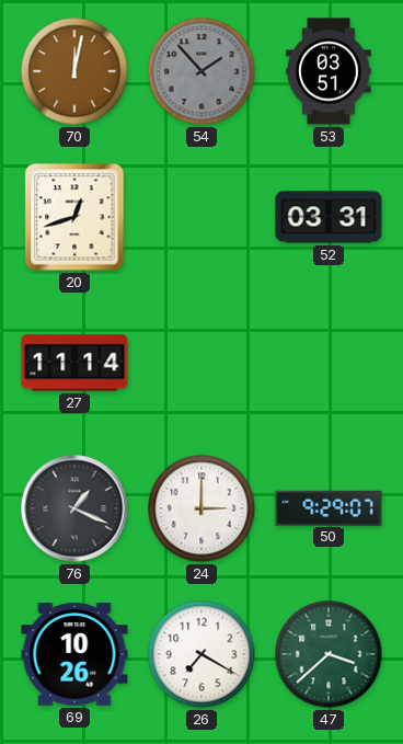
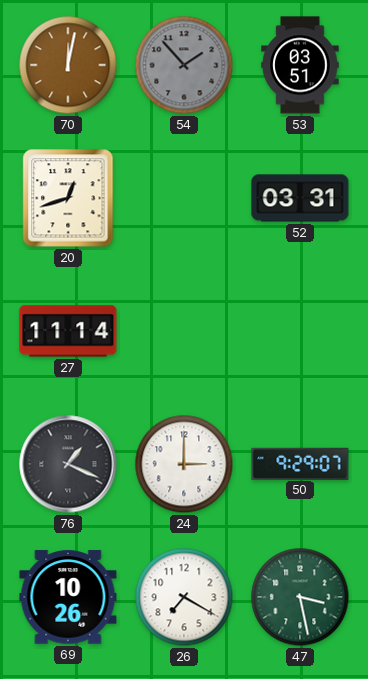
47: 3:38 -> 3:28 (300, 597)
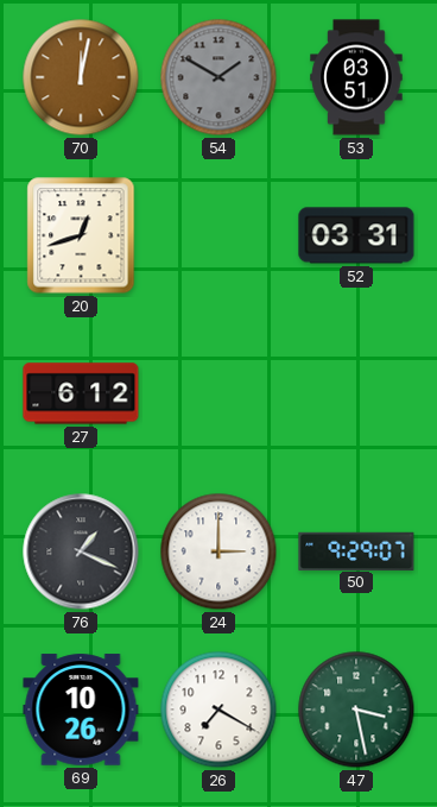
54: 1:53 -> 1:50 (218, 77)
27: 11:14 -> 6:12 (81, 393)
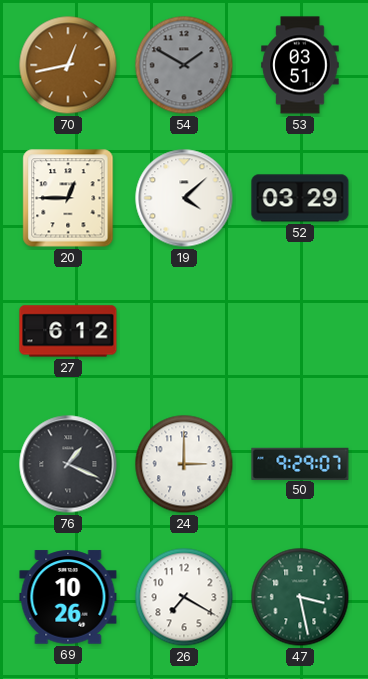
70: 12:02 -> 12:43 (68, 65)
20: 12:42 -> 12:45 (68, 198)
19: none -> 4:08 (184, 198)
52: 03:31 -> 03:29 (300, 198)
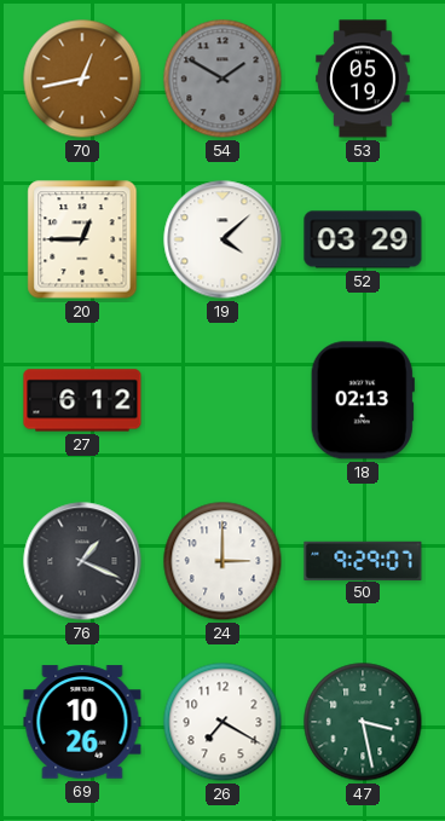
53: 03:51 -> 05:19 (363, 79)
18: none -> 02:13 (363, 400)
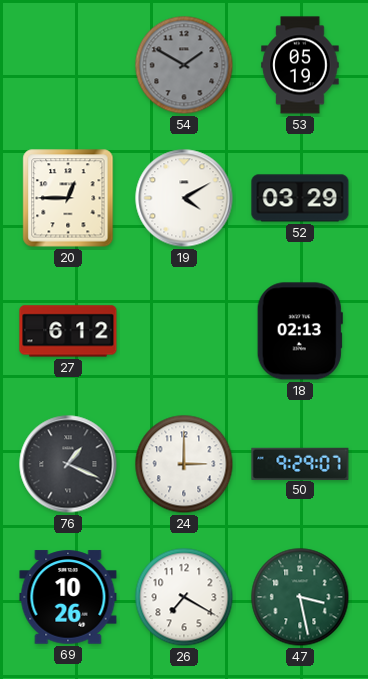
70: 12:43 -> none (82, 79)
19: 4:08 -> 4:10 (184, 198)
